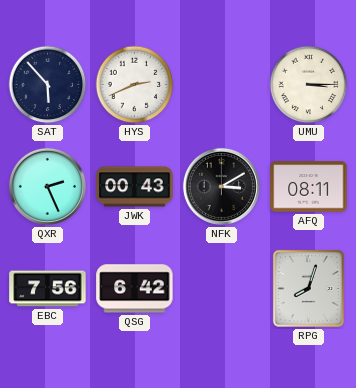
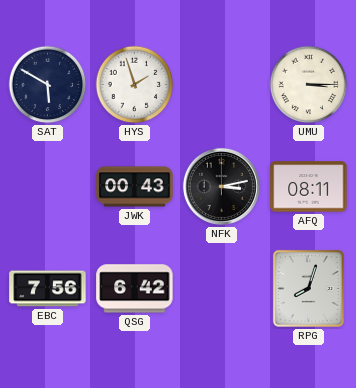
SAT: 5:53 -> 5:50 (48, 85)
HYS: 2:41 -> 1:57 (135, 85)
QXR: 2:26 -> none (47, 186)
NFK: 3:10 -> 3:13 (221, 186)
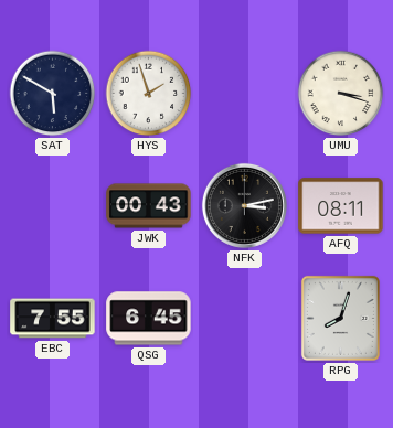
UMU: 3:15 -> 3:18 (341, 94)
EBC: 7:56 -> 7:55 (53, 319)
QSG: 6:42 -> 6:45 (149, 319)
